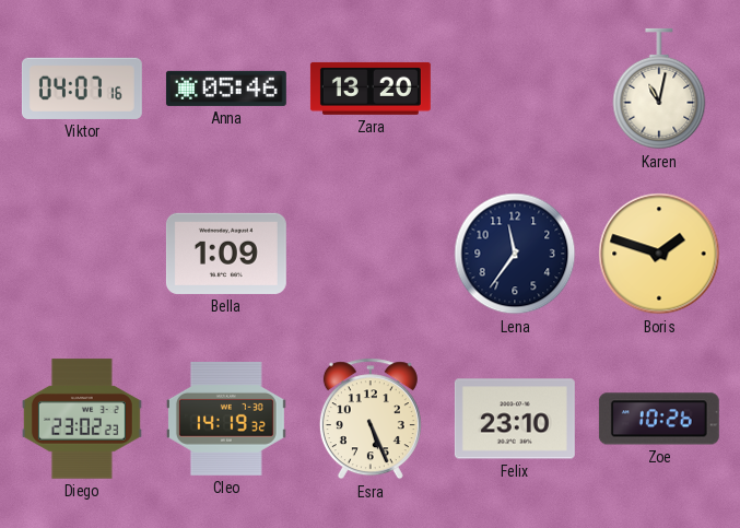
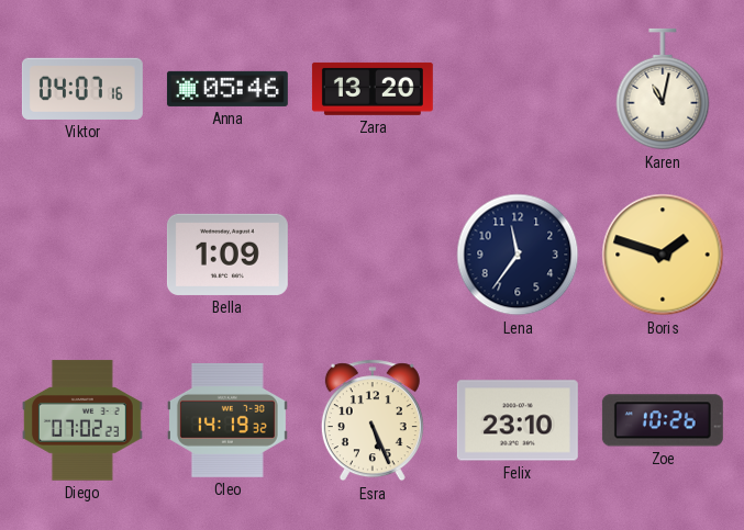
Diego: 23:02 -> 07:02 (82, 420)
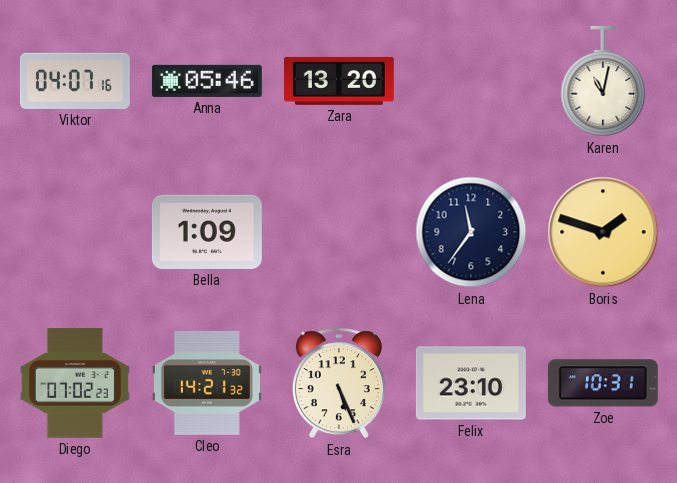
Cleo: 14:19 -> 14:21 (207, 383)
Zoe: 10:26 -> 10:31 (603, 383)
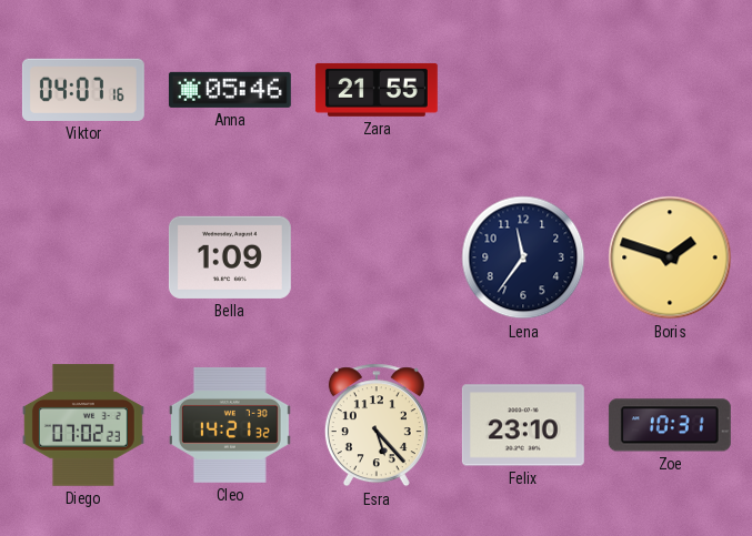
Zara: 13:20 -> 21:55 (377, 90)
Karen: 11:02 -> none (603, 81)
Esra: 5:26 -> 5:23 (377, 425)
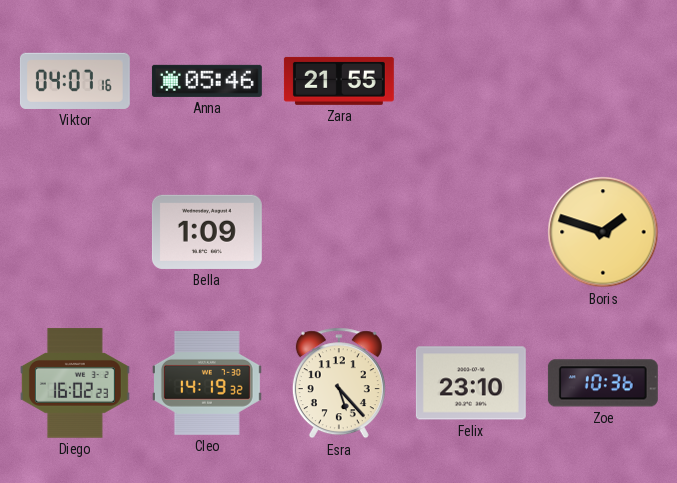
Lena: 11:36 -> none (523, 257)
Diego: 07:02 -> 16:02 (75, 383)
Cleo: 14:21 -> 14:19 (207, 383)
Zoe: 10:31 -> 10:36 (603, 383)
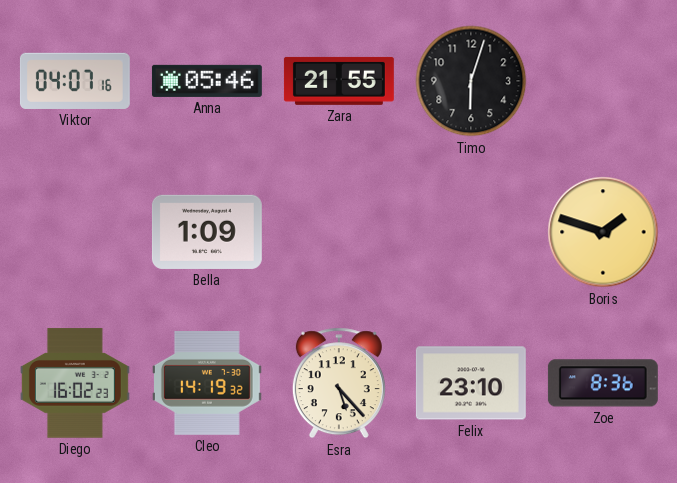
Timo: none -> 6:03 (471, 81)
Zoe: 10:36 -> 8:36 (603, 383)
